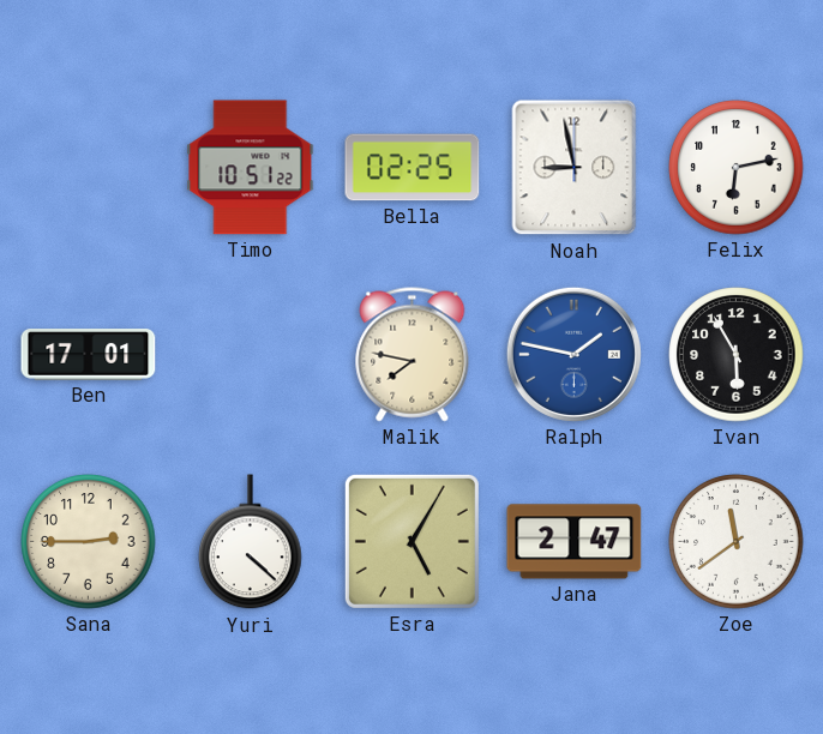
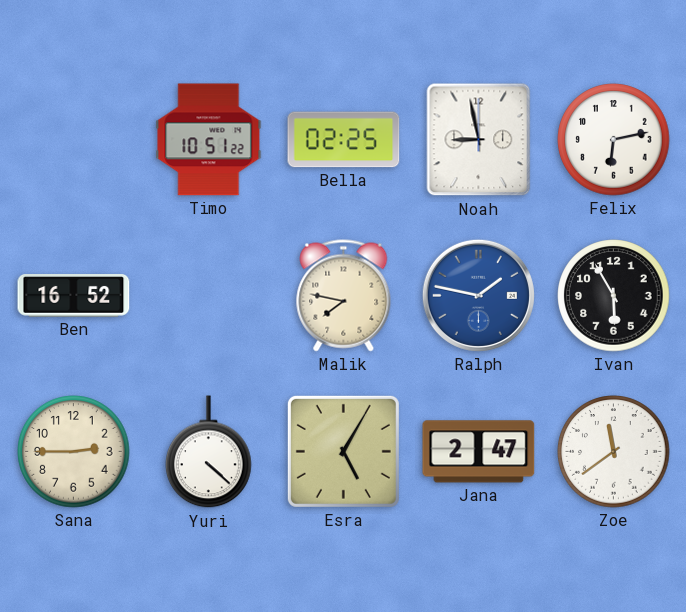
Ben: 17:01 -> 16:52 (74, 296)
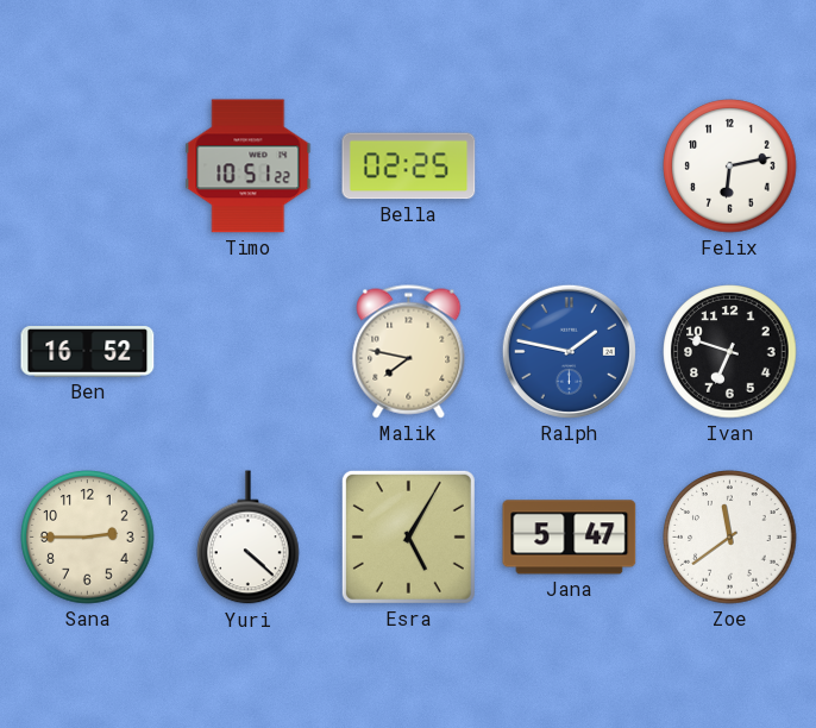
Noah: 8:58 -> none (479, 140)
Ivan: 5:55 -> 6:48 (730, 352)
Jana: 2:47 -> 5:47 (570, 538)
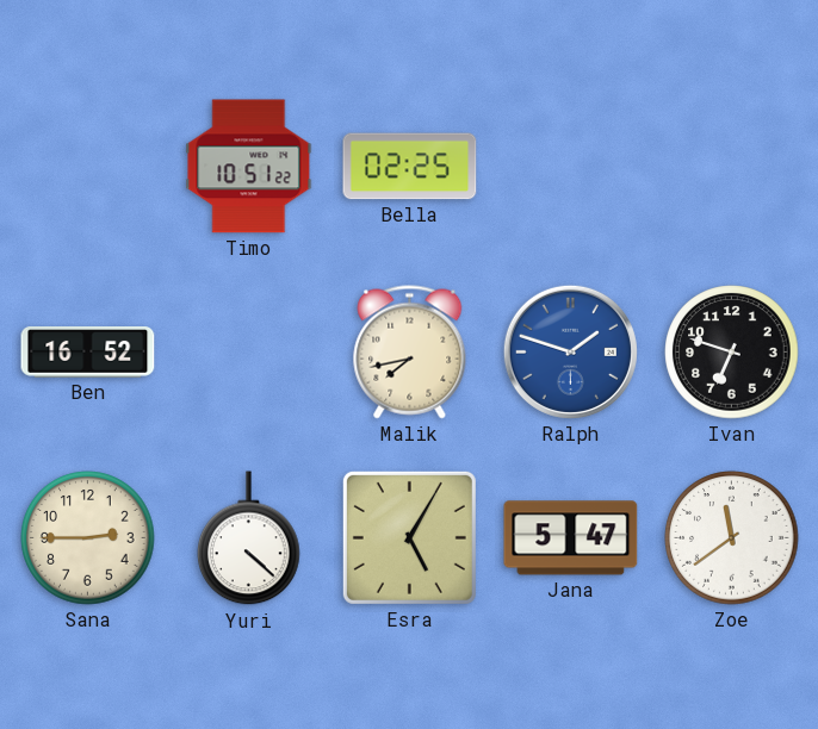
Felix: 6:13 -> none (730, 167)
Malik: 7:47 -> 7:43 (410, 353)
Ralph: 1:47 -> 1:48 (570, 351)
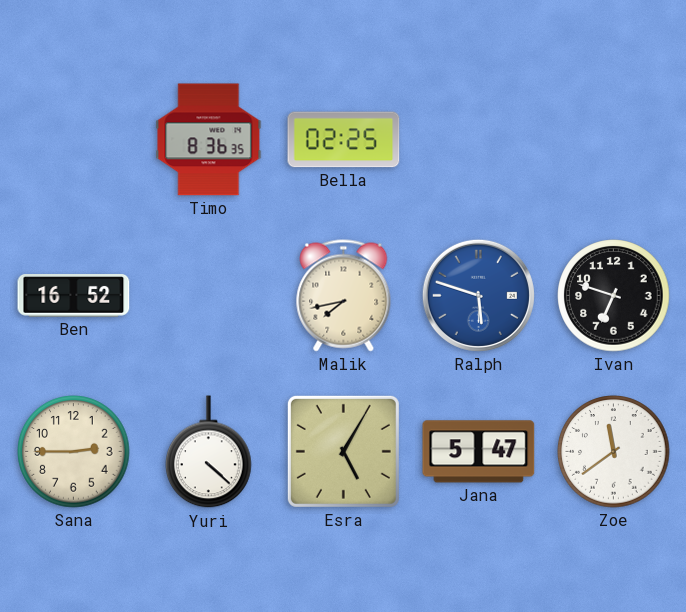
Timo: 10:51 -> 8:36 (209, 140)
Ralph: 1:48 -> 5:48 (478, 295)
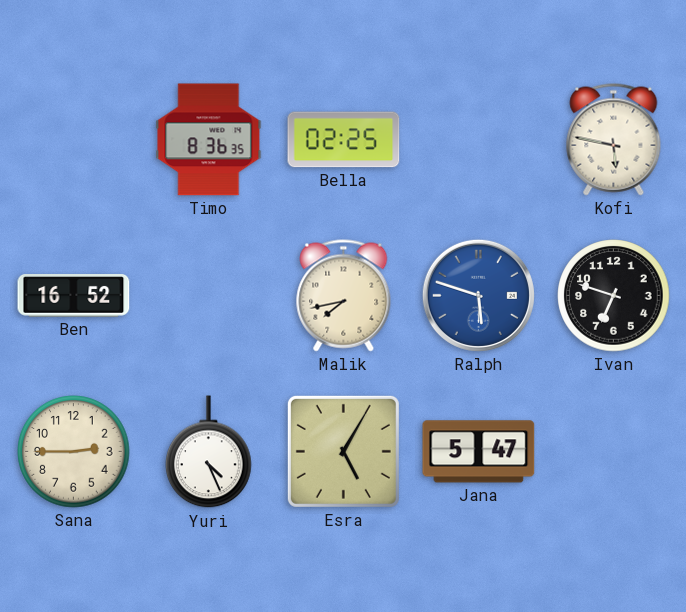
Kofi: none -> 5:47 (614, 140)
Yuri: 4:22 -> 4:26 (209, 452)
Zoe: 11:39 -> none (614, 452)
